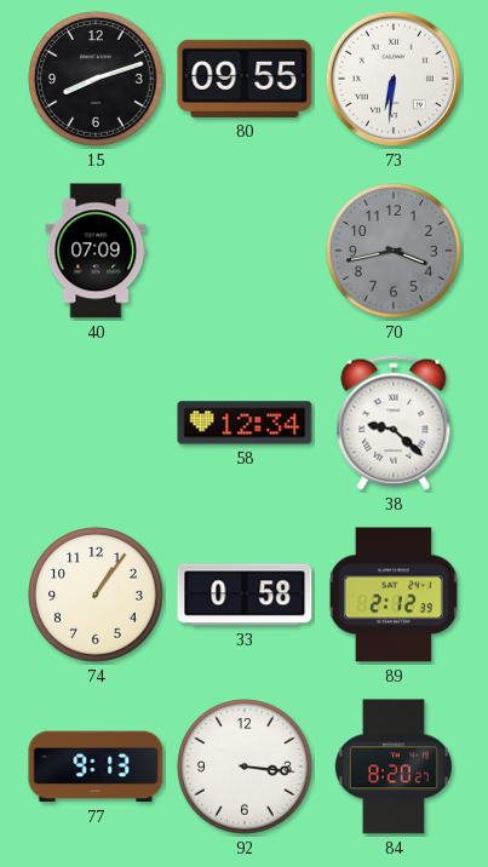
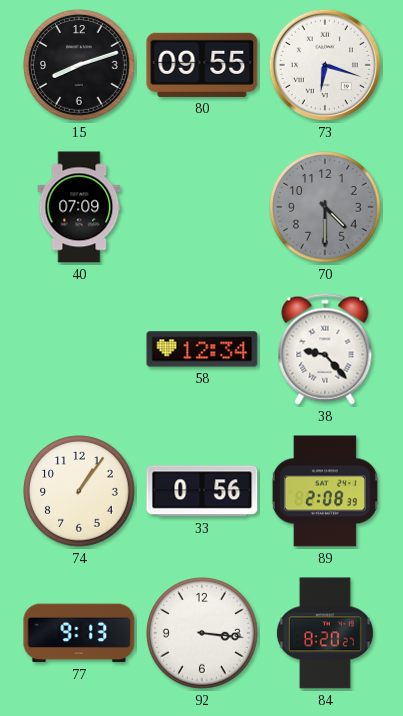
73: 6:31 -> 6:18 (325, 65)
70: 3:43 -> 4:30 (325, 207)
38: 9:22 -> 9:23 (325, 349)
33: 0:58 -> 0:56 (202, 491)
89: 2:12 -> 2:08 (325, 491)
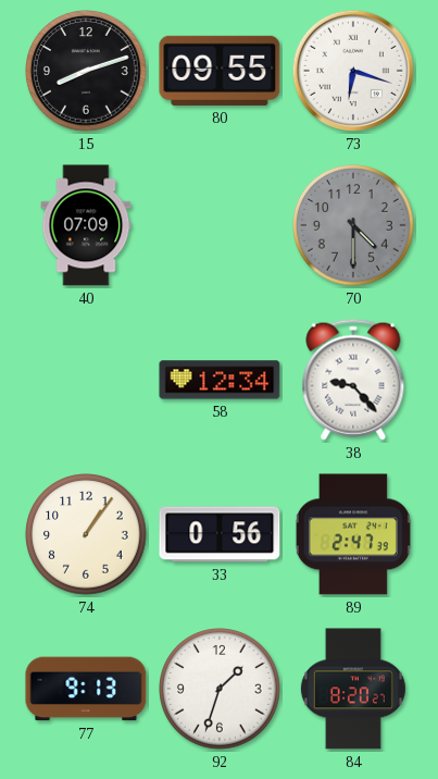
89: 2:08 -> 2:47 (353, 534)
92: 3:16 -> 1:33 (220, 689)
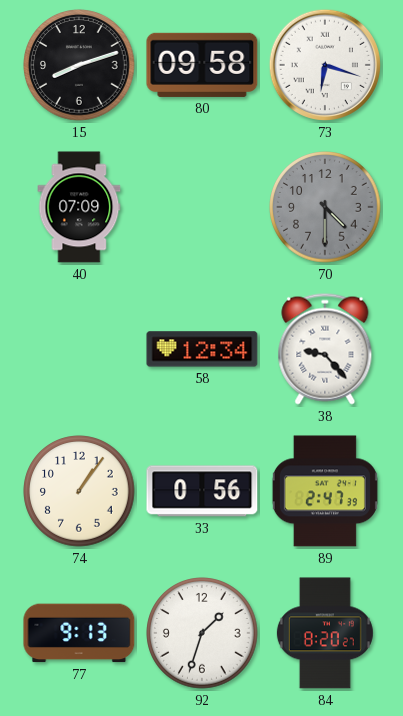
80: 09:55 -> 09:58 (202, 65)
